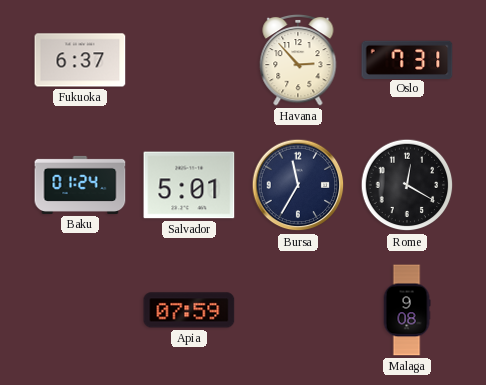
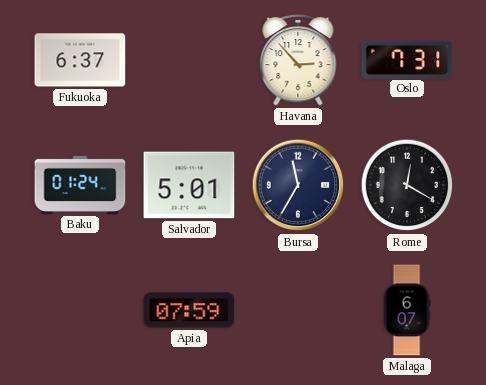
Malaga: 9:08 -> 6:07 (407, 310)
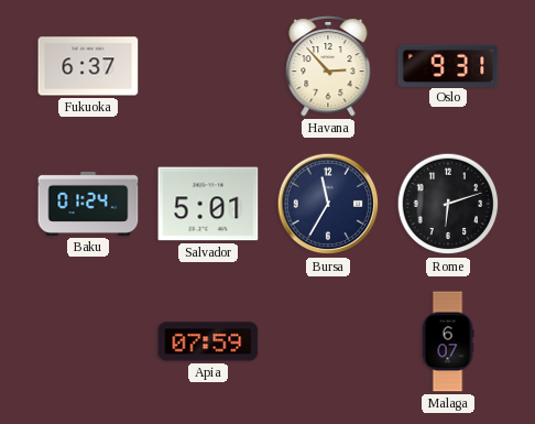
Oslo: 7:31 -> 9:31 (448, 65)
Rome: 12:20 -> 6:12 (448, 204)
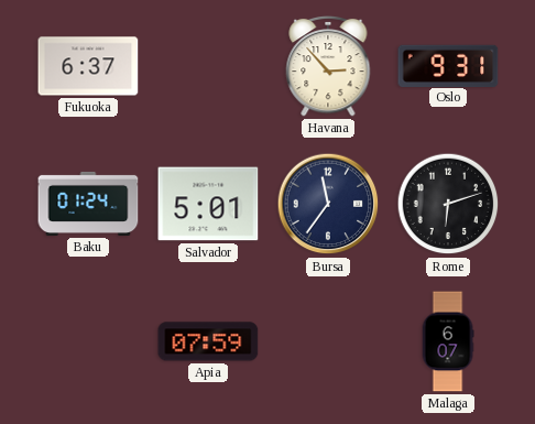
Bursa: 11:35 -> 11:36 (328, 204)
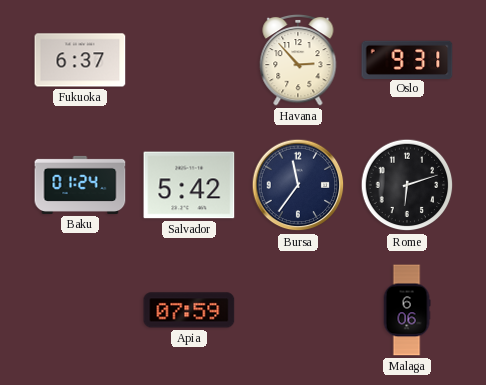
Salvador: 5:01 -> 5:42 (189, 185)
Malaga: 6:07 -> 6:06 (407, 310)
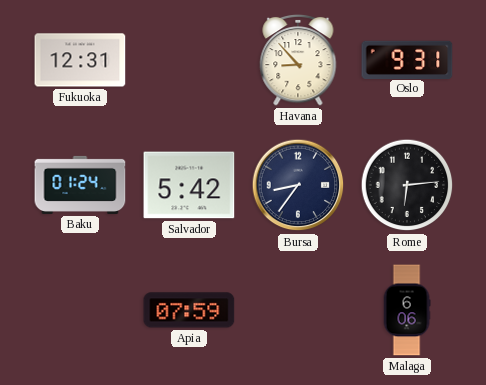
Fukuoka: 6:37 -> 12:31 (80, 60)
Havana: 2:53 -> 8:53 (298, 60)
Bursa: 11:36 -> 8:36 (298, 185)
Rome: 6:12 -> 6:14 (407, 185)
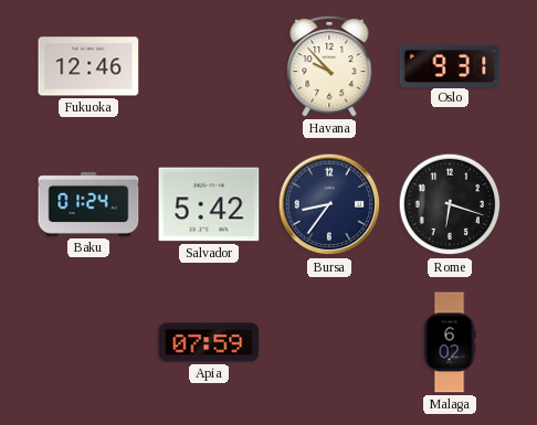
Fukuoka: 12:31 -> 12:46 (88, 66)
Havana: 8:53 -> 9:53 (329, 66)
Rome: 6:14 -> 6:18 (450, 204)
Malaga: 6:06 -> 6:02 (450, 342)
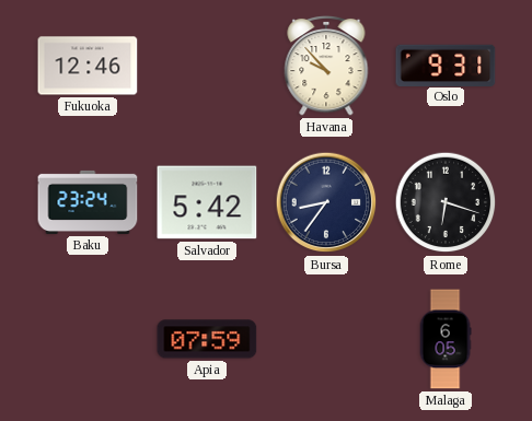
Baku: 01:24 -> 23:24 (88, 202)
Malaga: 6:02 -> 6:05 (446, 339)
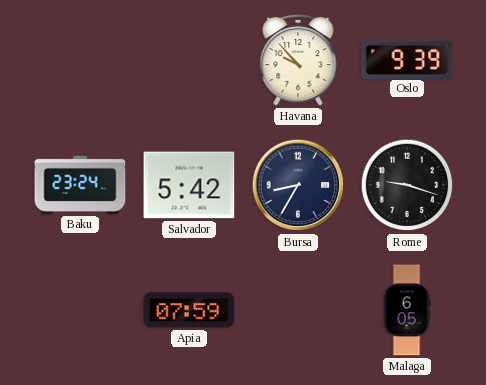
Fukuoka: 12:46 -> none (88, 66)
Oslo: 9:31 -> 9:39 (407, 59)
Bursa: 8:36 -> 8:35 (298, 185)
Rome: 6:18 -> 9:18 (407, 185)
